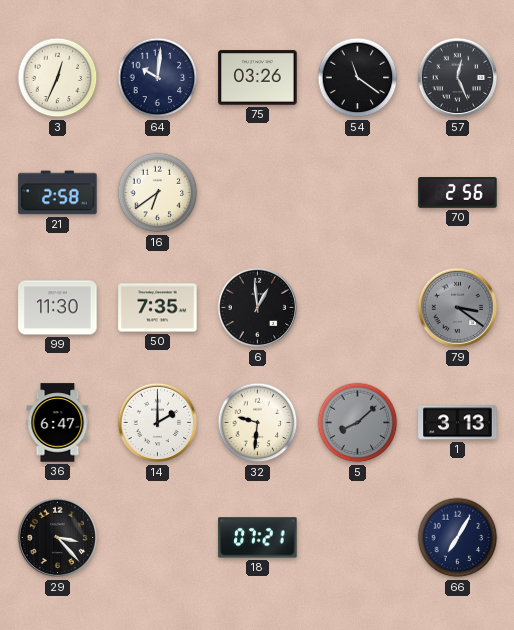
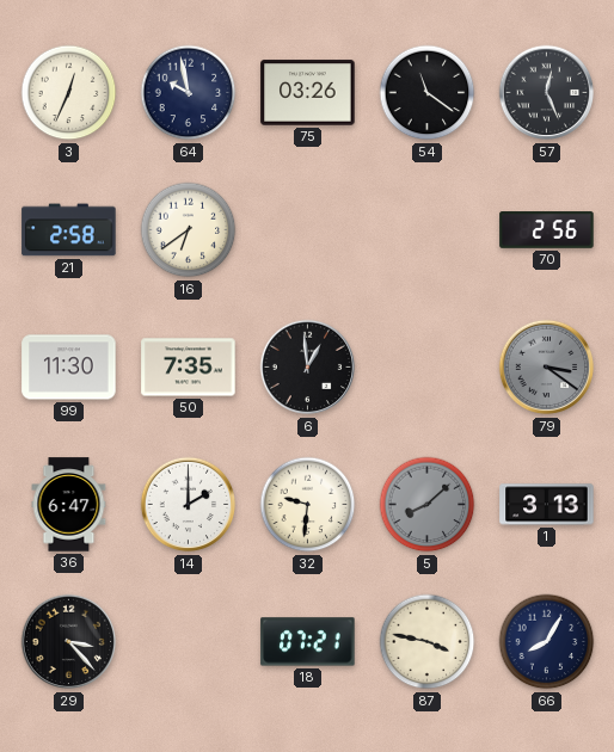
64: 10:01 -> 9:58 (189, 93)
87: none -> 3:47 (428, 642)
66: 7:05 -> 8:05 (547, 642)
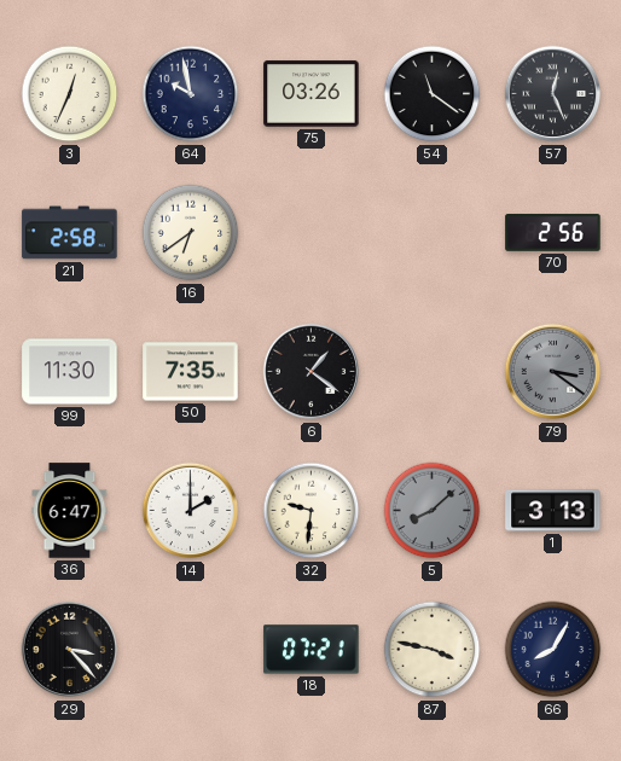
6: 12:59 -> 1:21 (312, 372)
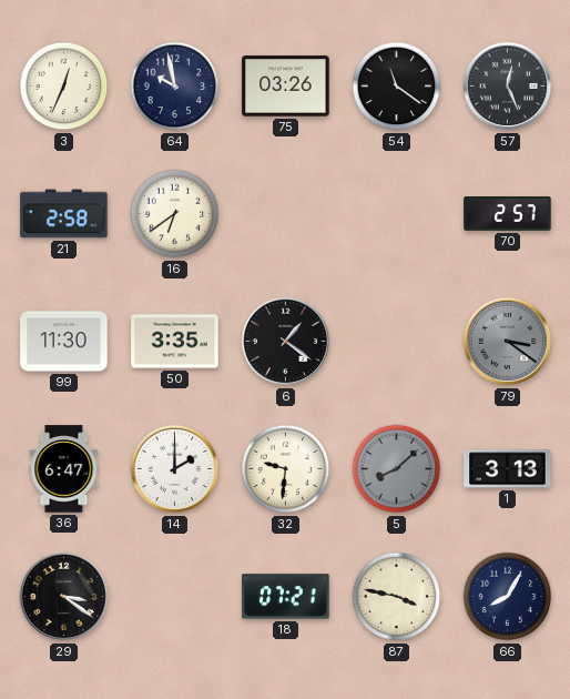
70: 2:56 -> 2:57 (508, 214)
50: 7:35 -> 3:35 (175, 342)
29: 3:23 -> 3:21 (64, 597)
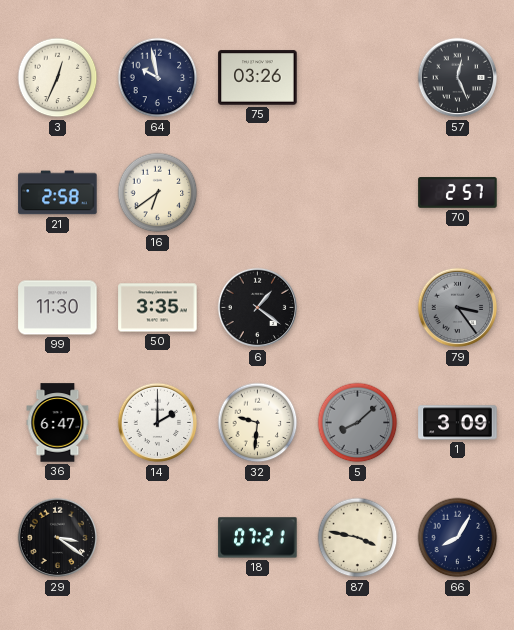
54: 11:21 -> none (397, 87)
79: 3:21 -> 3:24 (458, 308)
1: 3:13 -> 3:09 (458, 423)
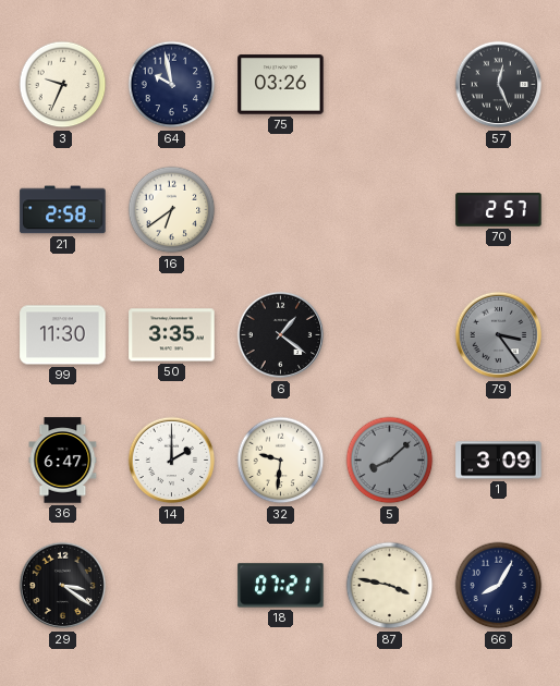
3: 12:34 -> 9:34 (63, 85)
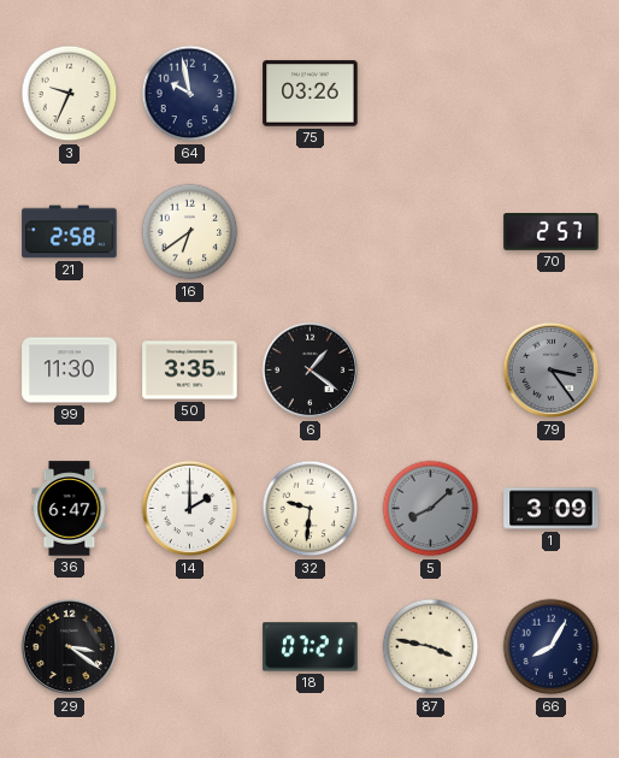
57: 12:26 -> none (499, 85)
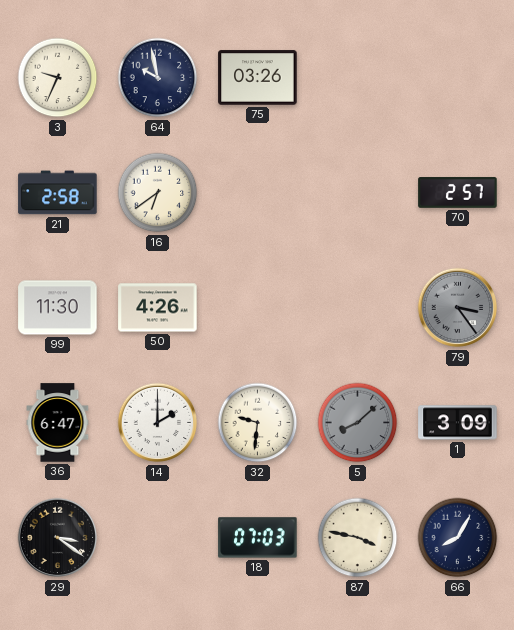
50: 3:35 -> 4:26 (158, 308)
6: 1:21 -> none (311, 371)
18: 07:21 -> 07:03 (258, 538)
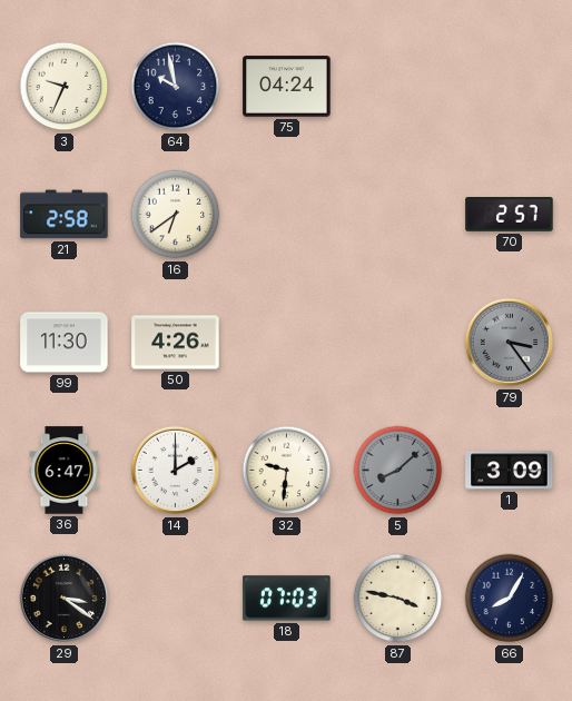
75: 03:26 -> 04:24 (287, 87)
